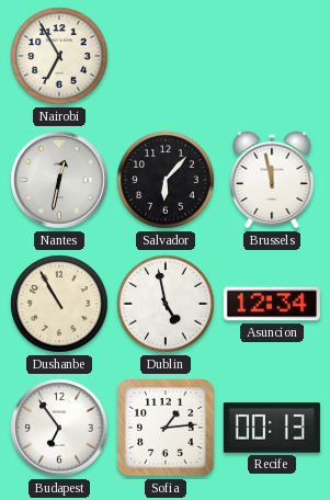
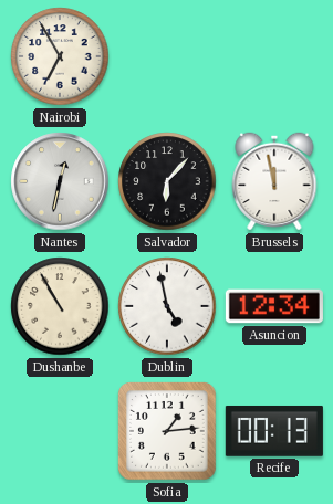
Budapest: 6:54 -> none (59, 428)
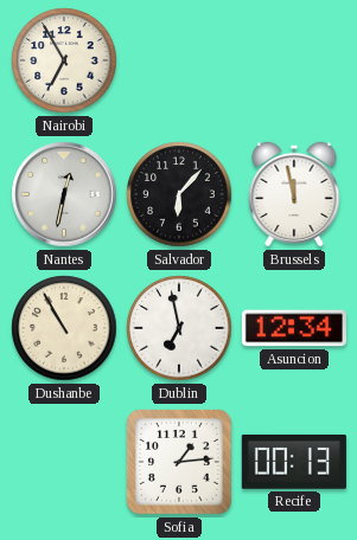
Dublin: 4:58 -> 6:58 (179, 328)
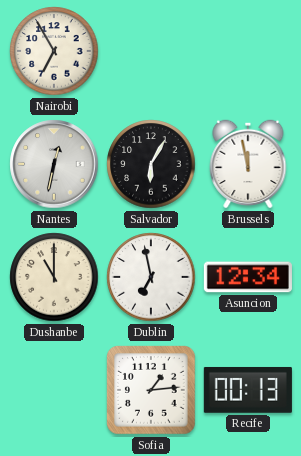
Salvador: 6:07 -> 6:05 (151, 164)
Dushanbe: 10:55 -> 11:00 (54, 277)
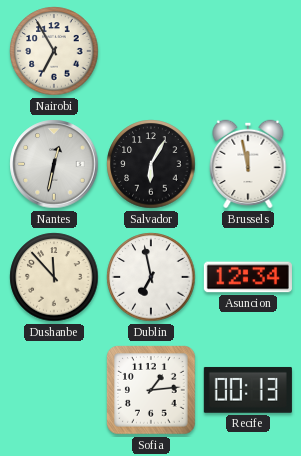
Dushanbe: 11:00 -> 11:53 (54, 277)
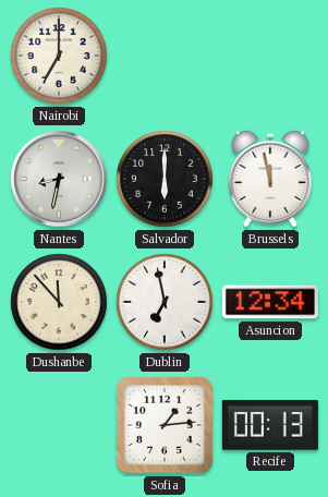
Nairobi: 6:55 -> 7:00 (59, 56)
Nantes: 12:32 -> 8:32 (59, 179)
Salvador: 6:05 -> 6:00 (165, 179)
